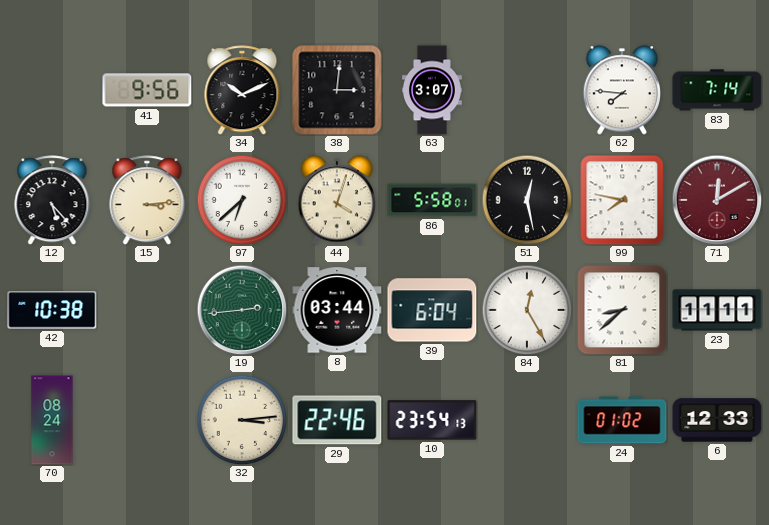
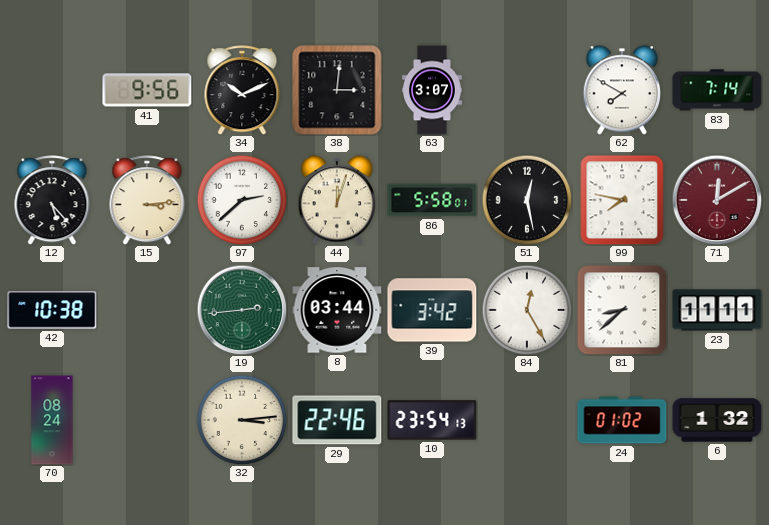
62: 7:46 -> 7:50 (621, 90)
97: 6:38 -> 2:38 (242, 200)
44: 4:03 -> 12:03 (336, 200)
39: 6:04 -> 3:42 (432, 310)
6: 12:33 -> 1:32 (717, 420)
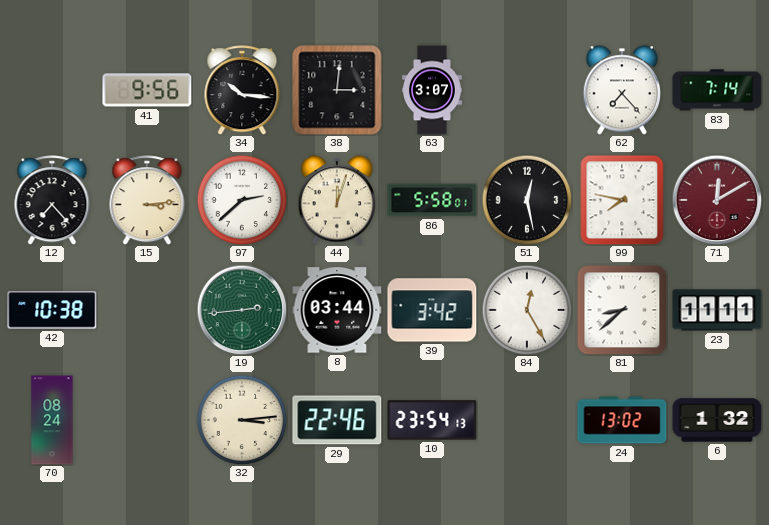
34: 10:11 -> 10:16 (242, 90)
62: 7:50 -> 7:23 (621, 90)
12: 5:23 -> 7:23 (52, 200)
24: 01:02 -> 13:02 (622, 420)
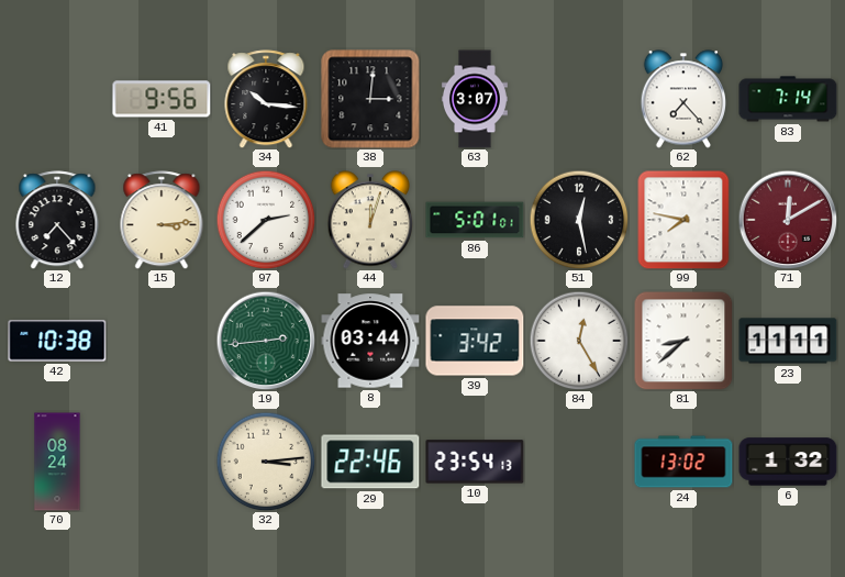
86: 5:58 -> 5:01 (475, 220)
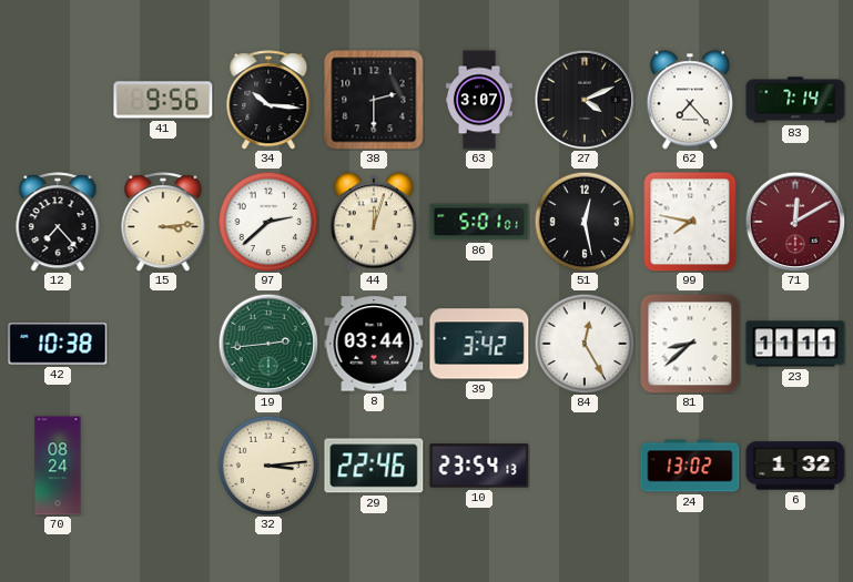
38: 3:01 -> 2:30 (374, 100)
27: none -> 4:11 (585, 100)
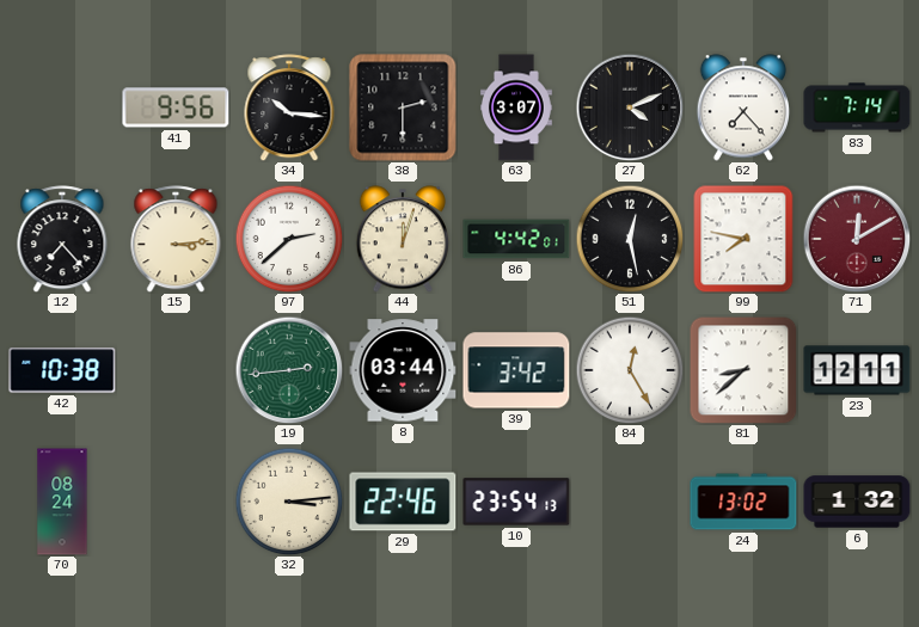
86: 5:01 -> 4:42 (516, 239)
23: 11:11 -> 12:11 (857, 370)
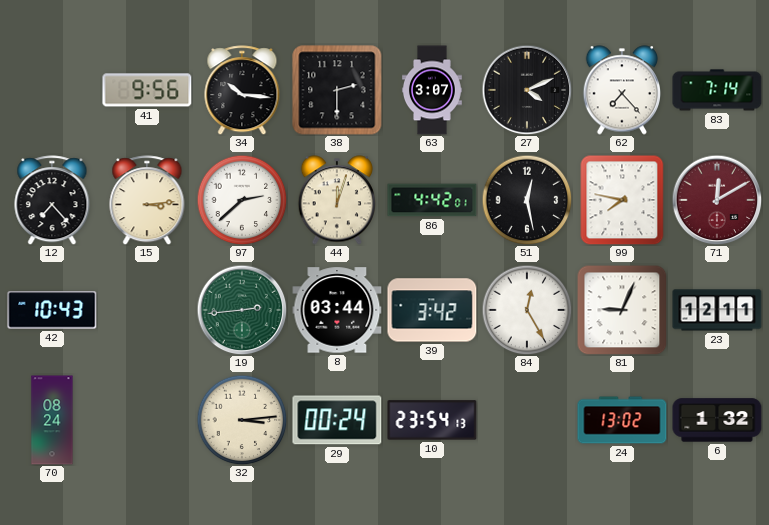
42: 10:38 -> 10:43 (52, 310)
81: 8:38 -> 9:04 (622, 310)
29: 22:46 -> 00:24 (337, 420)
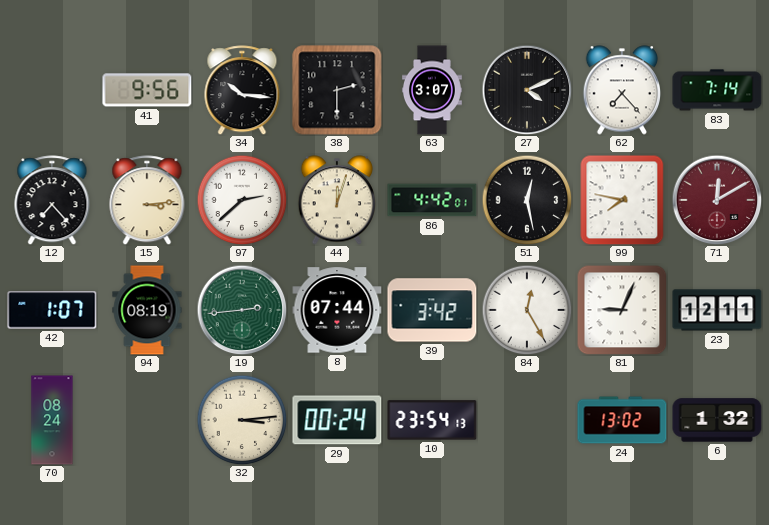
42: 10:43 -> 1:07 (52, 310)
94: none -> 08:19 (147, 310)
8: 03:44 -> 07:44 (337, 310)
